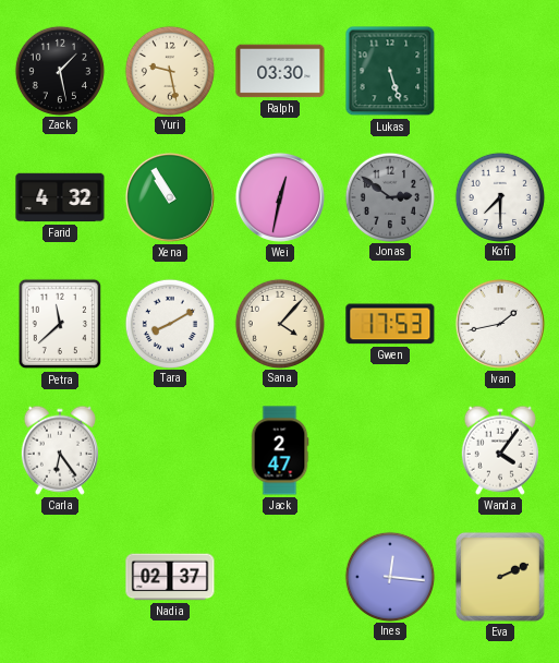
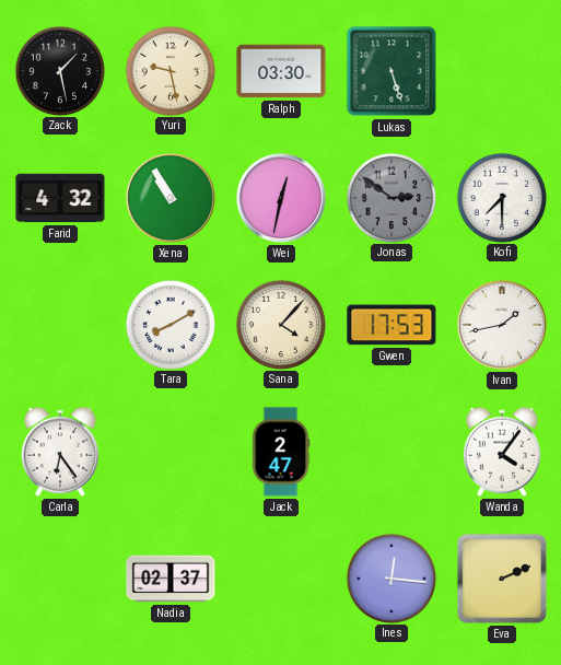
Petra: 11:38 -> none (60, 324)
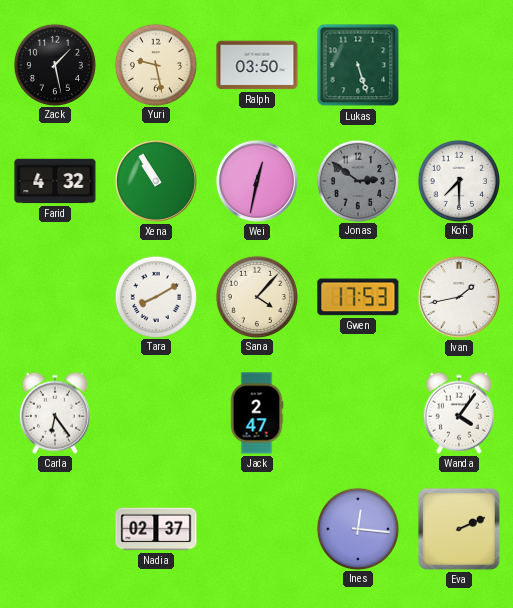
Ralph: 03:30 -> 03:50 (257, 65)
